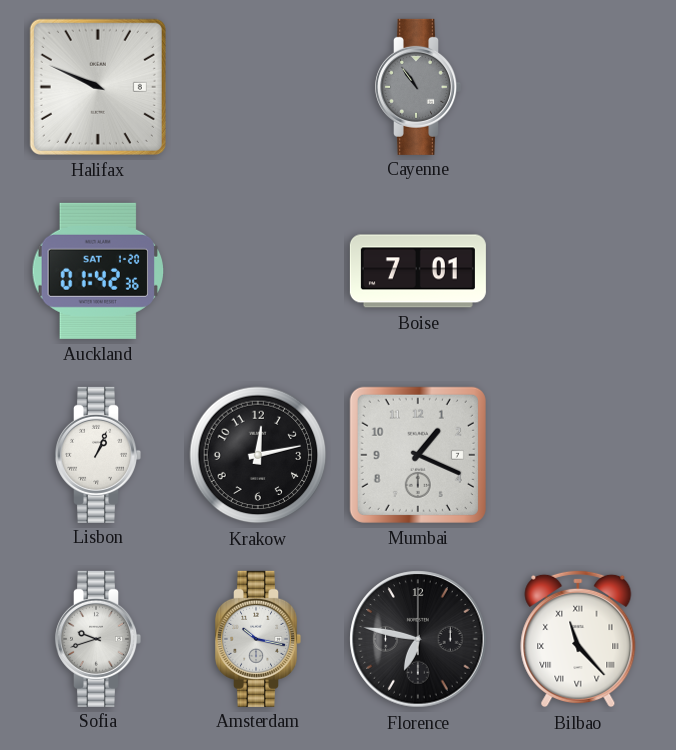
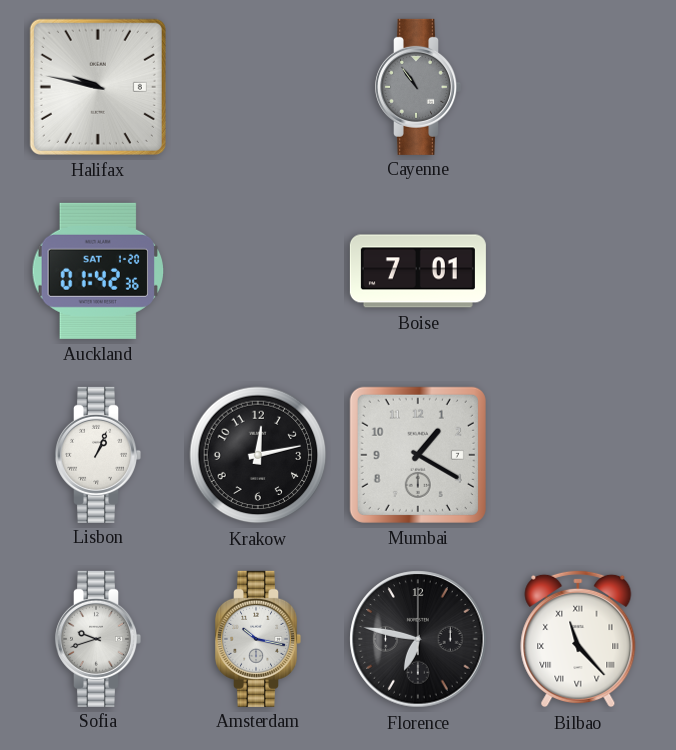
Halifax: 9:49 -> 9:47 (98, 87)
Mumbai: 1:19 -> 1:20 (418, 455)
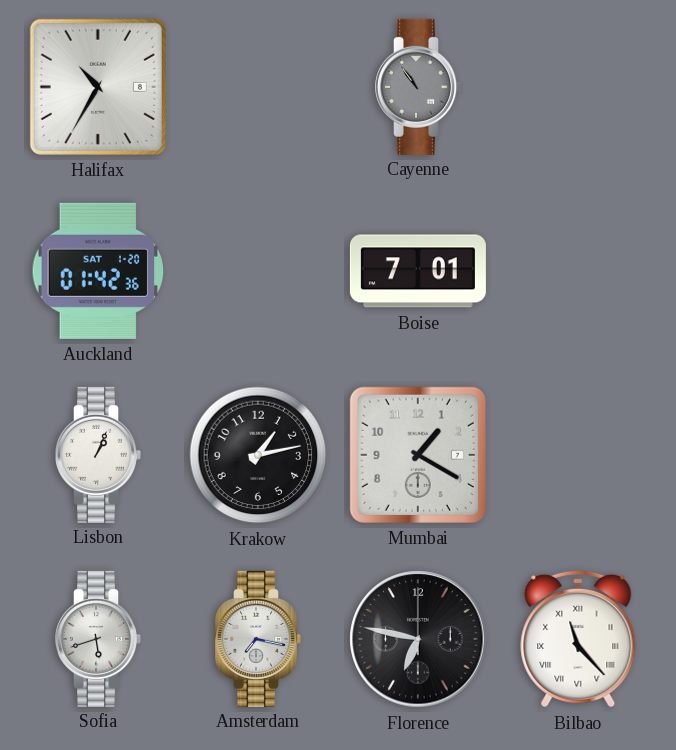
Halifax: 9:47 -> 10:35 (98, 87)
Krakow: 12:13 -> 1:13 (258, 455)
Sofia: 9:42 -> 5:42 (98, 639)
Amsterdam: 10:17 -> 7:17 (258, 639)
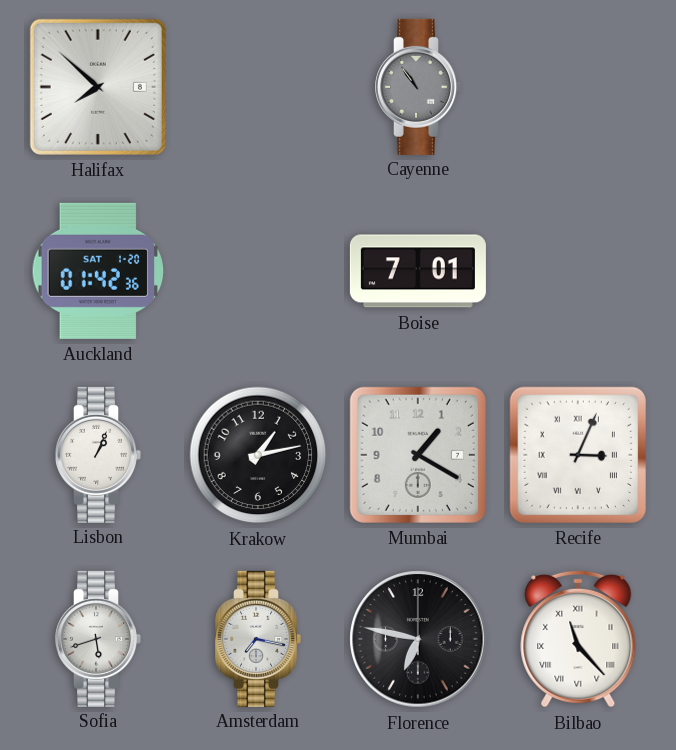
Halifax: 10:35 -> 7:52 (98, 87)
Recife: none -> 3:04 (578, 455)
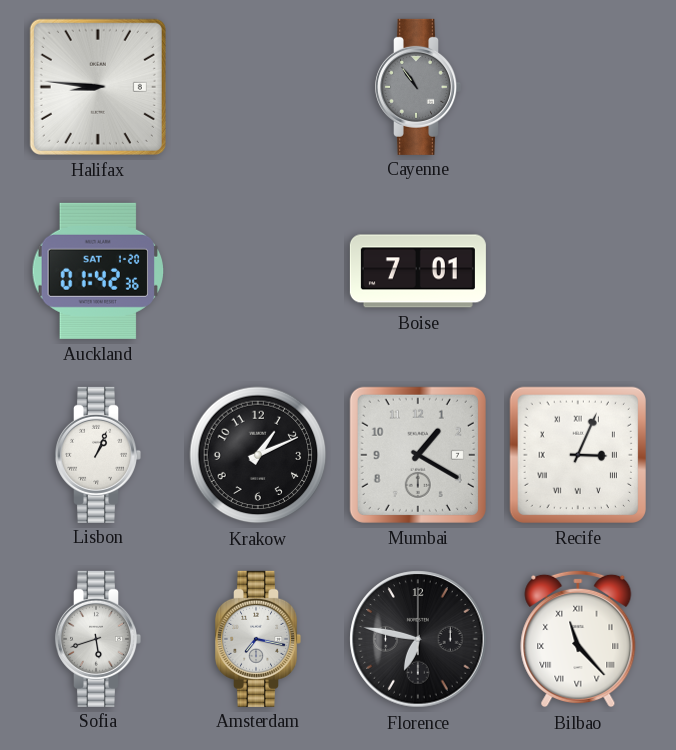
Halifax: 7:52 -> 8:46 (98, 87)
Krakow: 1:13 -> 1:11 (258, 455)
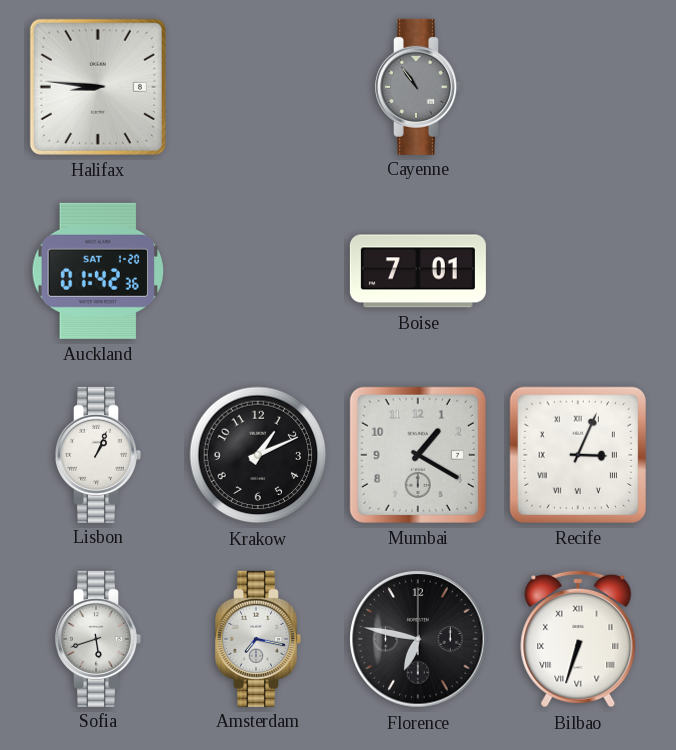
Bilbao: 11:23 -> 6:33 (578, 639)
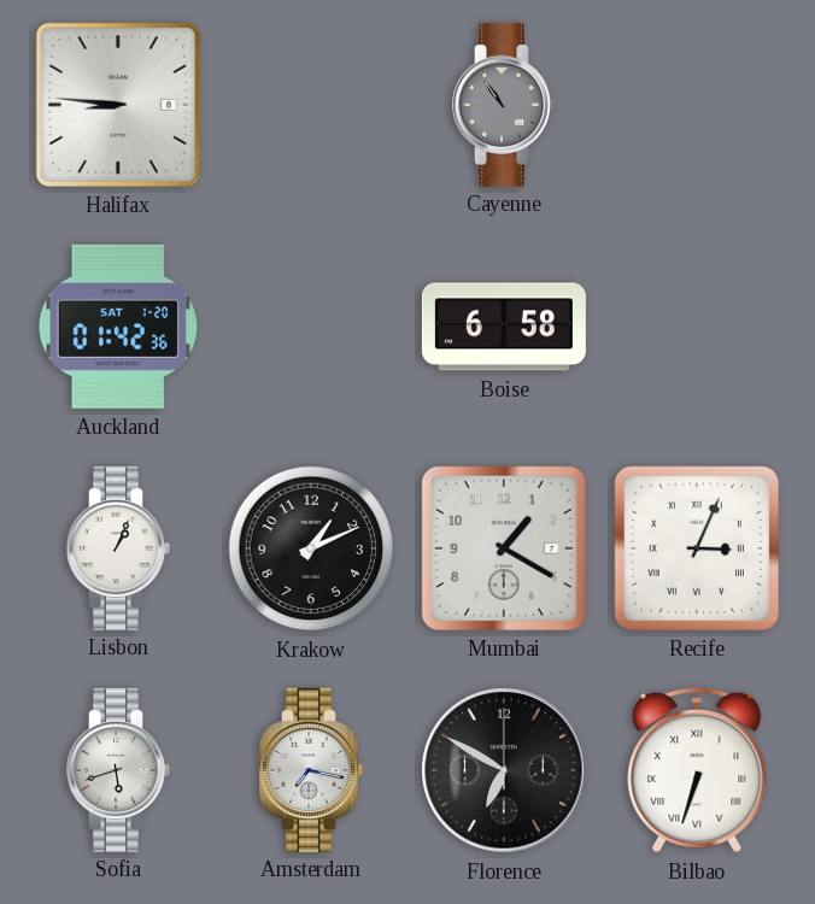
Boise: 7:01 -> 6:58 (504, 327)
Florence: 6:47 -> 6:50 (504, 770)
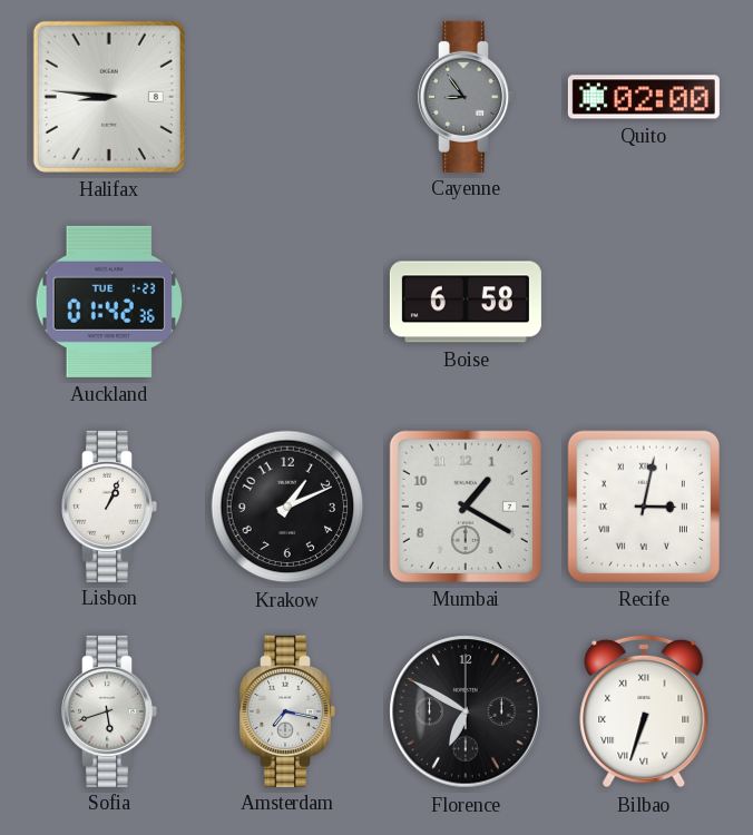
Cayenne: 10:54 -> 8:54 (466, 97)
Quito: none -> 02:00 (644, 97)
Auckland date: SAT 1-20 -> TUE 1-23 (108, 302)
Recife: 3:04 -> 3:02 (644, 507)
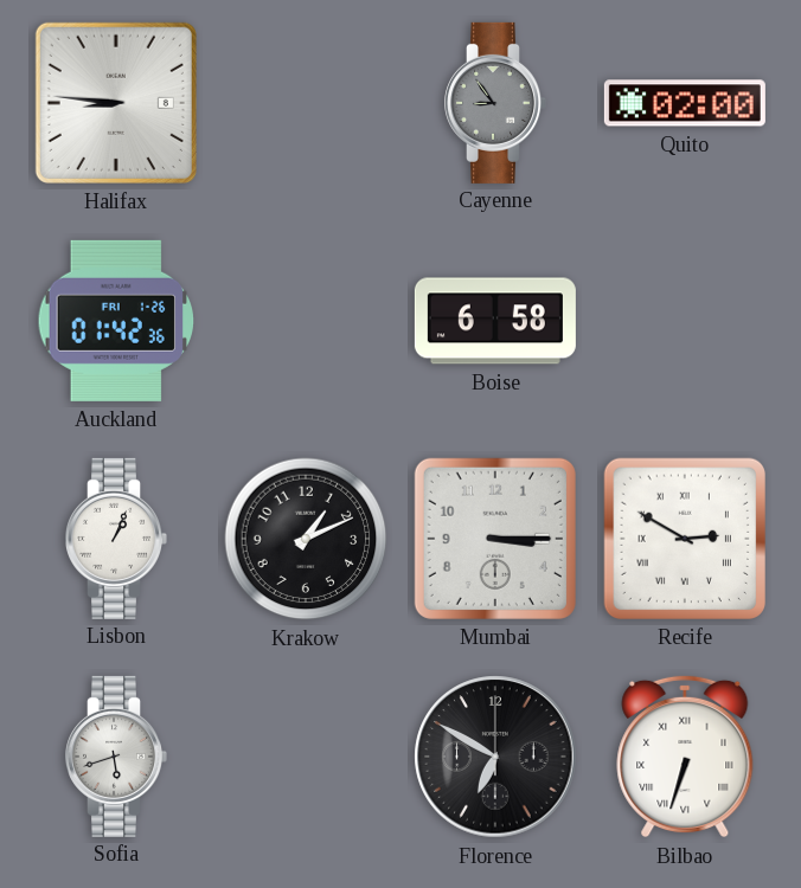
Auckland date: TUE 1-23 -> FRI 1-26 (115, 321)
Mumbai: 1:20 -> 3:15 (495, 539)
Recife: 3:02 -> 2:50 (685, 539)
Amsterdam: 7:17 -> none (287, 711)
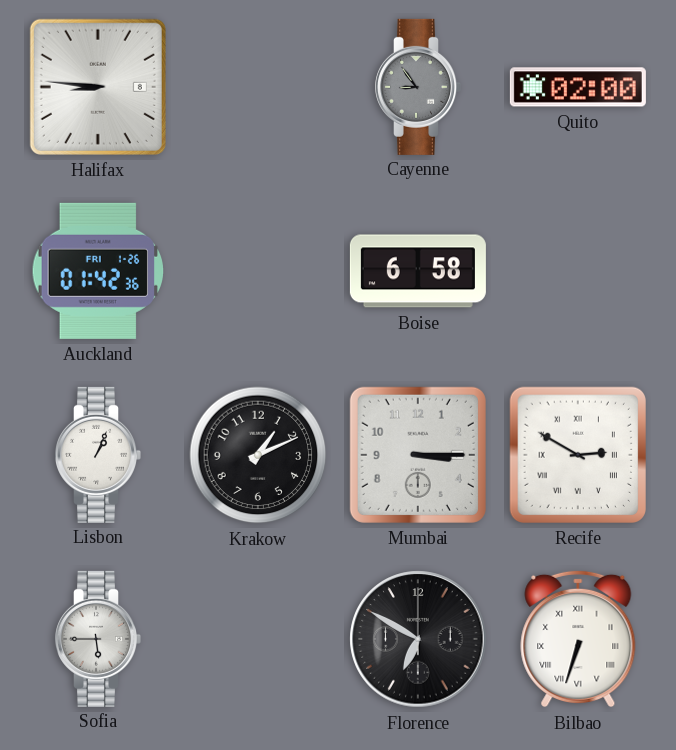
Sofia: 5:42 -> 5:45 (98, 639)
